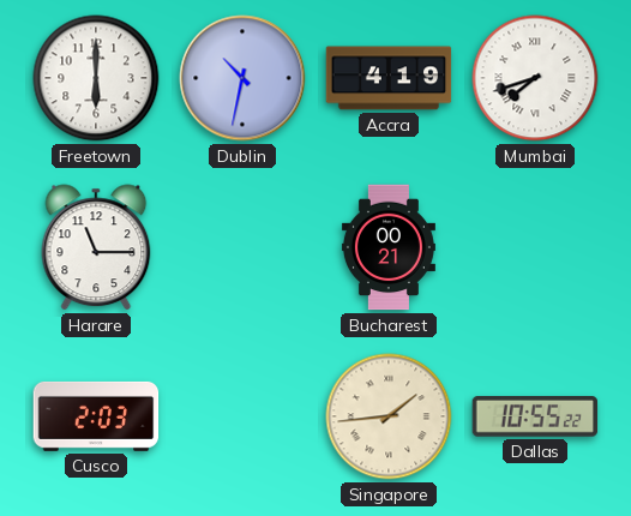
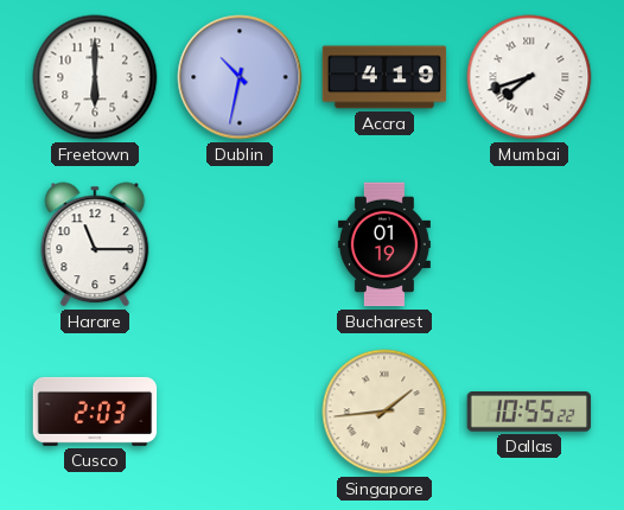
Bucharest: 00:21 -> 01:19 (384, 244)
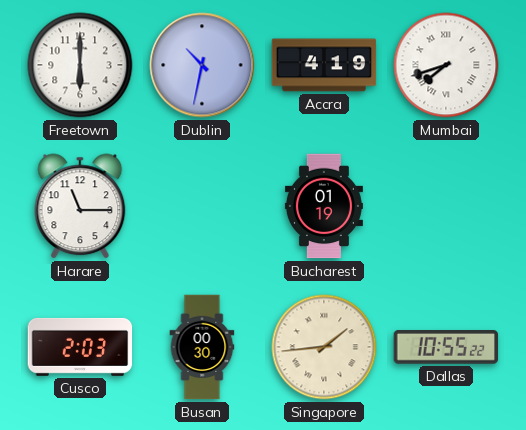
Busan: none -> 00:30 (202, 347)
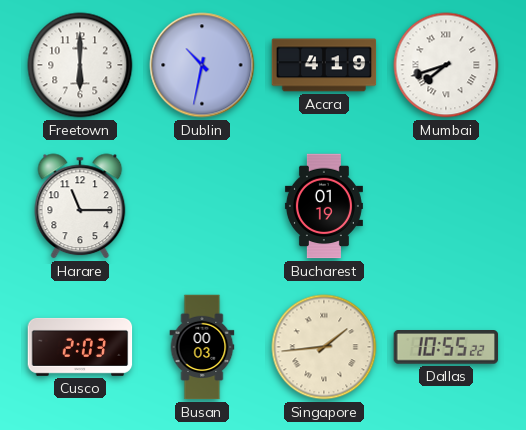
Busan: 00:30 -> 00:03 (202, 347)
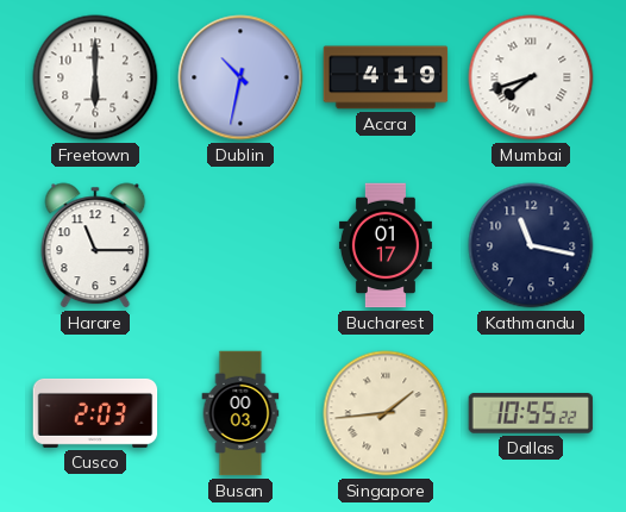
Bucharest: 01:19 -> 01:17 (386, 245)
Kathmandu: none -> 11:17 (531, 245)
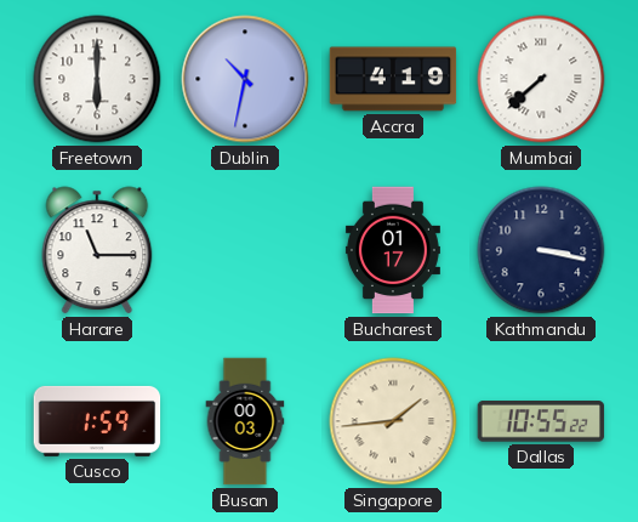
Mumbai: 7:42 -> 7:38 (541, 79)
Kathmandu: 11:17 -> 3:17 (541, 250)
Cusco: 2:03 -> 1:59 (97, 421)
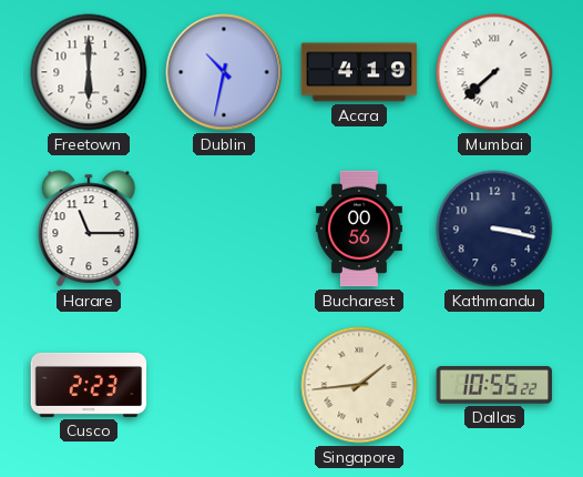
Bucharest: 01:17 -> 00:56 (359, 229)
Cusco: 1:59 -> 2:23 (89, 385)
Busan: 00:03 -> none (245, 421)
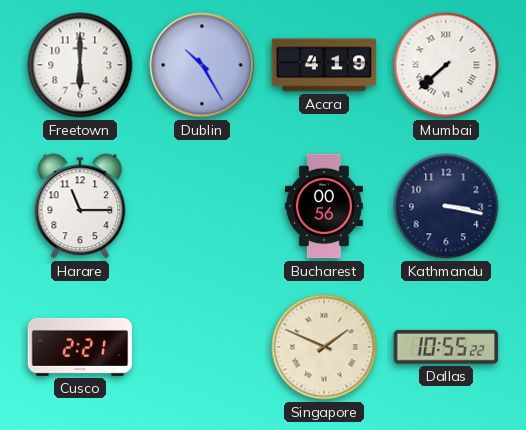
Dublin: 10:32 -> 10:25 (202, 65)
Cusco: 2:23 -> 2:21 (80, 347)
Singapore: 1:44 -> 1:49 (324, 347)
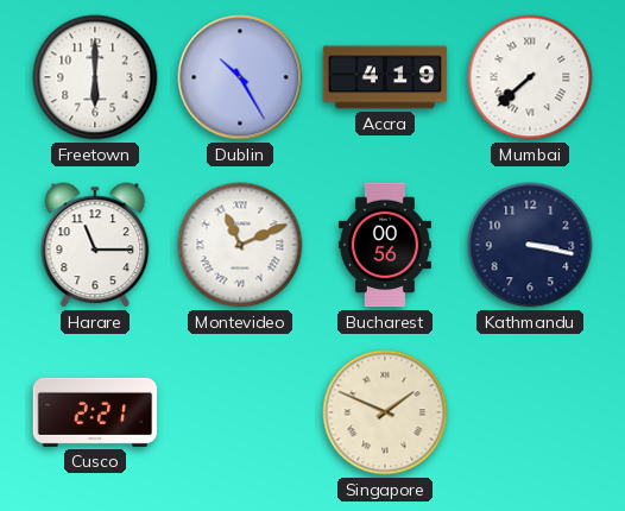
Montevideo: none -> 11:11 (240, 245)
Dallas: 10:55 -> none (446, 348)
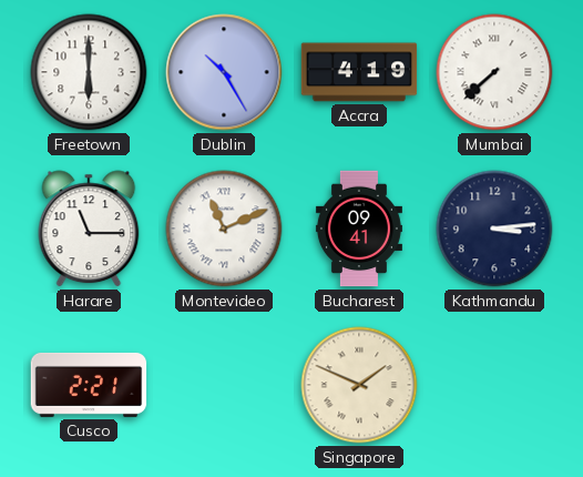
Bucharest: 00:56 -> 09:41 (359, 229)
Kathmandu: 3:17 -> 3:14 (494, 229)
